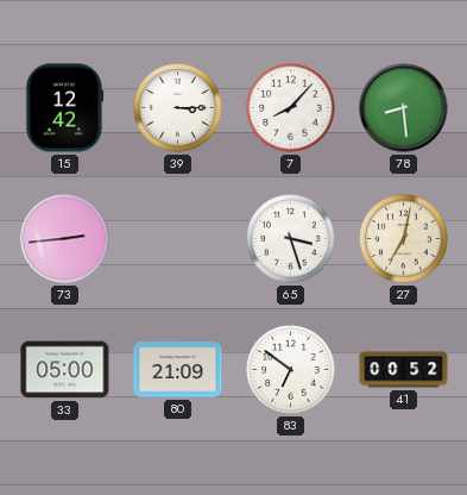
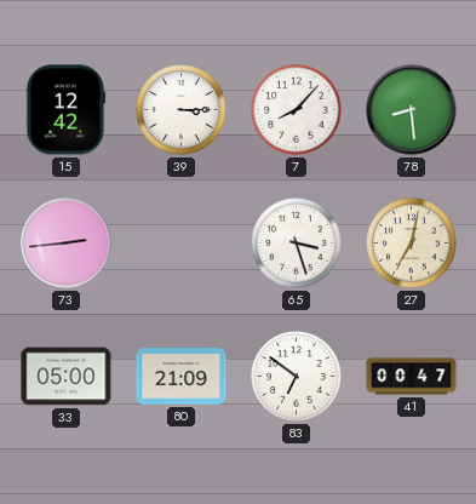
41: 00:52 -> 00:47 (412, 377)
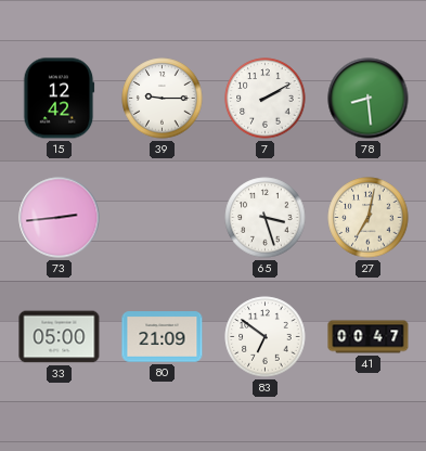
39: 3:15 -> 9:15 (163, 99)
7: 8:07 -> 2:10 (266, 99)
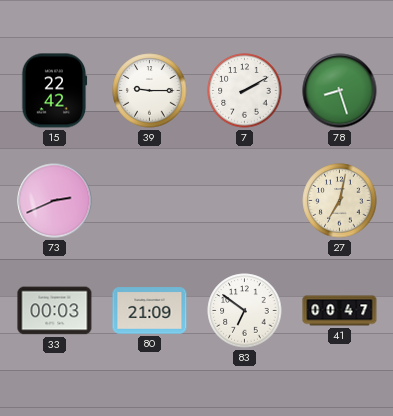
15: 12:42 -> 22:42 (54, 91)
78: 8:29 -> 8:27 (340, 91)
73: 2:44 -> 2:41 (55, 201)
65: 3:27 -> none (266, 218)
33: 05:00 -> 00:03 (55, 311)
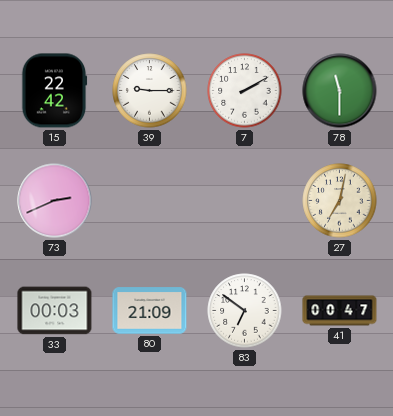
78: 8:27 -> 11:30 (340, 91)
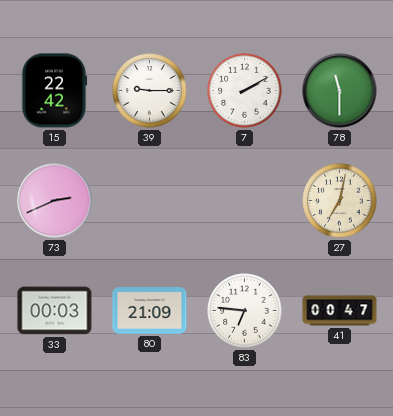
83: 6:51 -> 6:46 (245, 311)
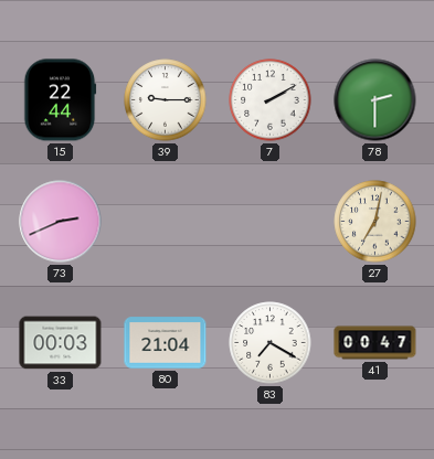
15: 22:42 -> 22:44 (60, 100)
78: 11:30 -> 2:30 (375, 100)
80: 21:09 -> 21:04 (166, 343)
83: 6:46 -> 7:20 (271, 343)
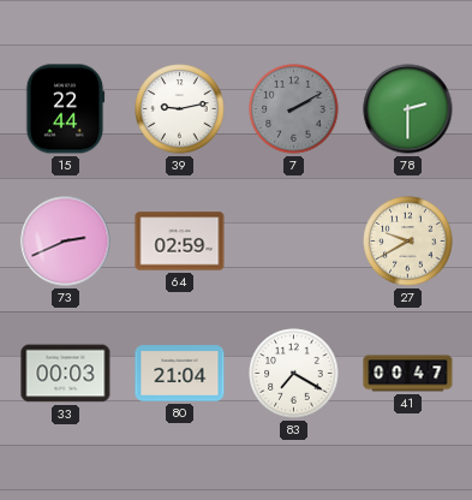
39: 9:15 -> 9:13 (180, 109)
7 dial: white -> grey (294, 109)
64: none -> 02:59 (180, 242)
27: 7:02 -> 9:40 (408, 242)
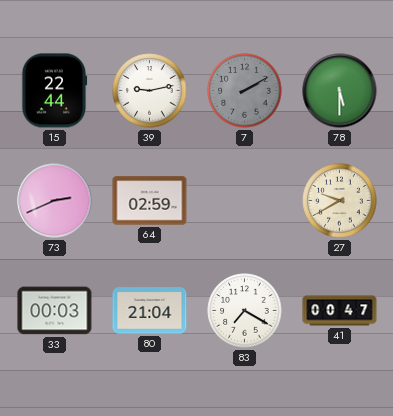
78: 2:30 -> 5:30 (340, 91)
